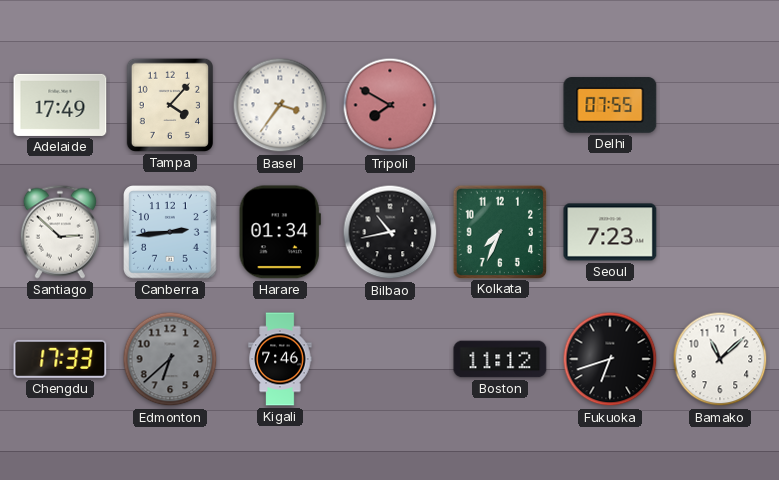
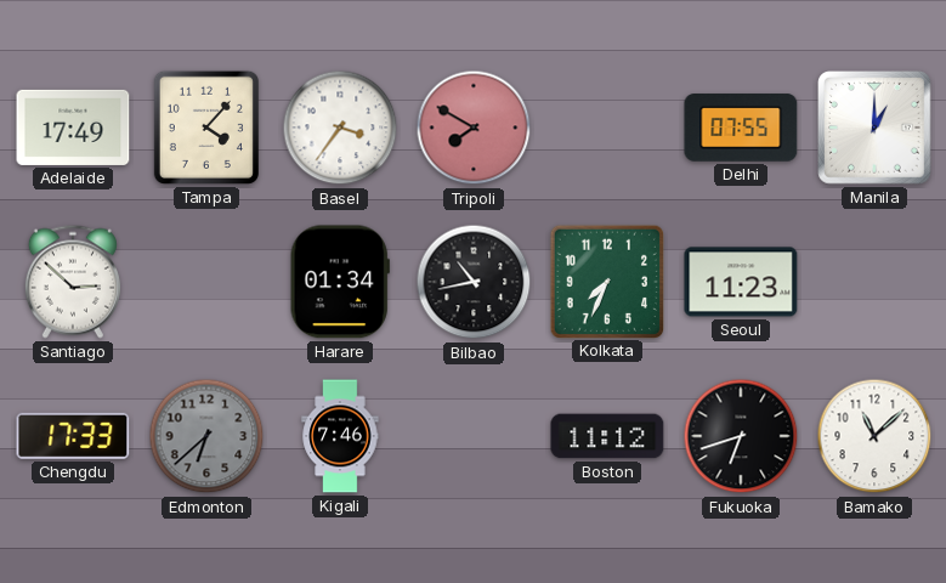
Manila: none -> 1:00 (876, 129)
Canberra: 2:44 -> none (171, 233)
Seoul: 7:23 -> 11:23 (741, 282)
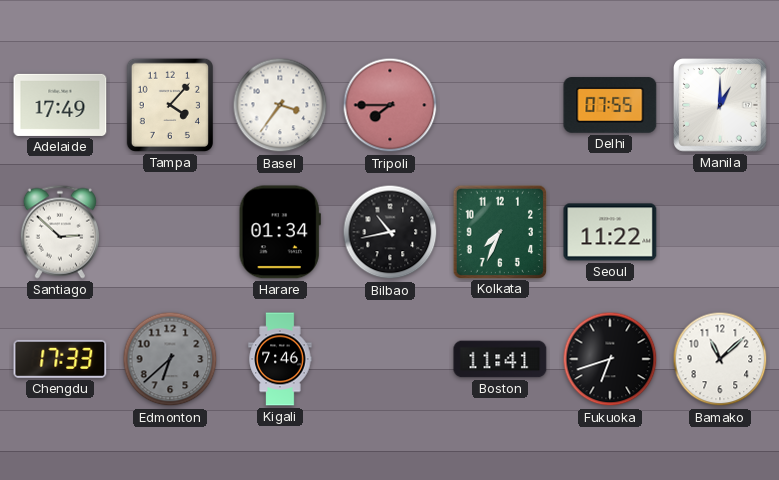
Tripoli: 7:50 -> 7:45 (390, 105)
Seoul: 11:23 -> 11:22 (610, 232)
Boston: 11:12 -> 11:41 (500, 359)
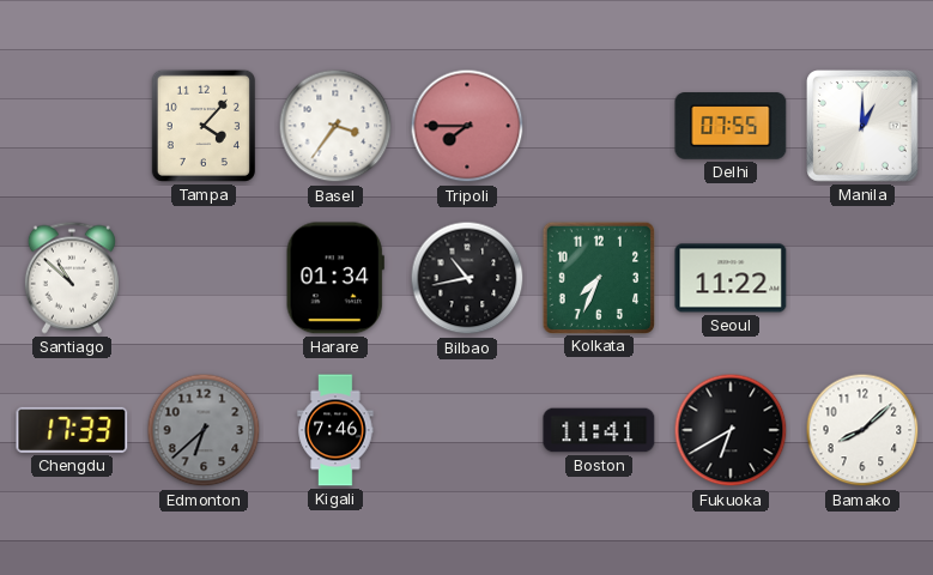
Adelaide: 17:49 -> none (60, 105)
Santiago: 2:52 -> 10:52 (72, 278)
Fukuoka: 6:42 -> 6:40 (731, 430)
Bamako: 11:08 -> 8:08 (862, 430)
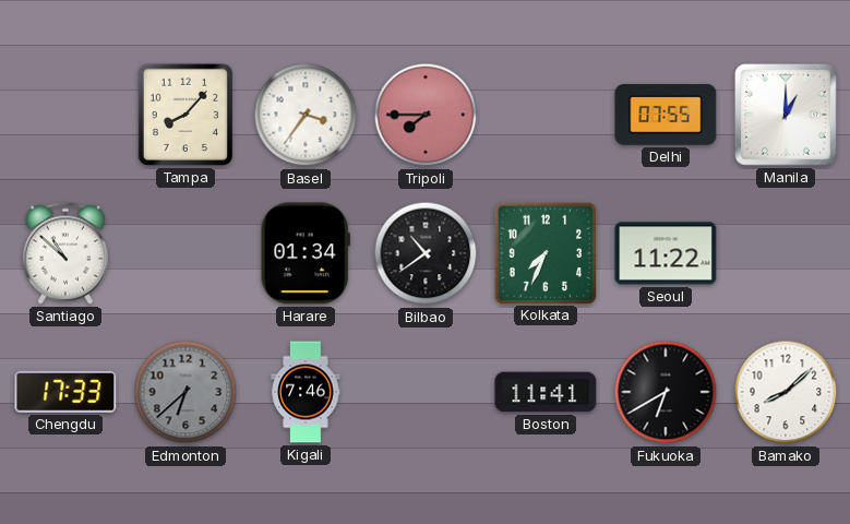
Tampa: 4:07 -> 8:07 (185, 115)
Bilbao: 10:43 -> 10:39 (426, 253)
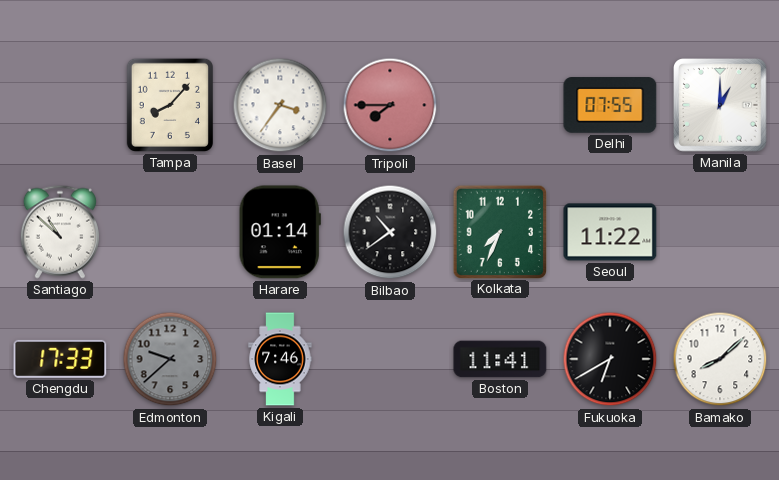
Harare: 01:34 -> 01:14 (280, 232)
Edmonton: 6:38 -> 9:38 (170, 359)
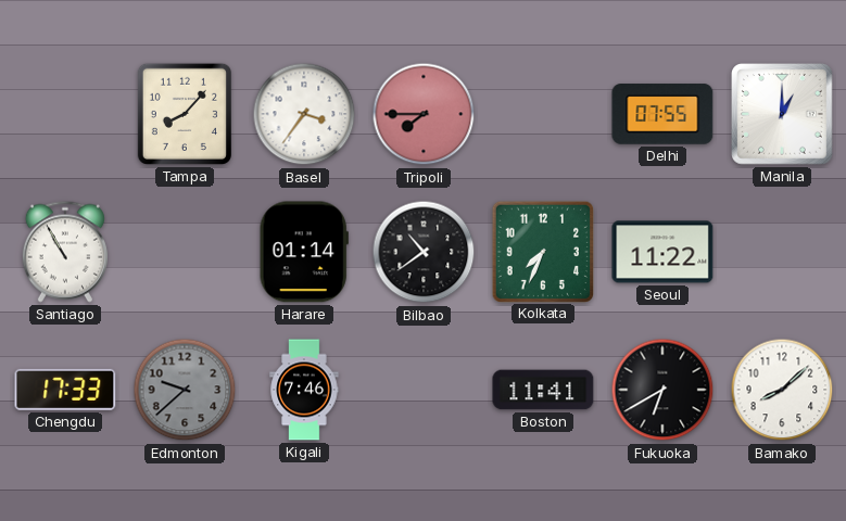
Santiago: 10:52 -> 10:55 (65, 252)
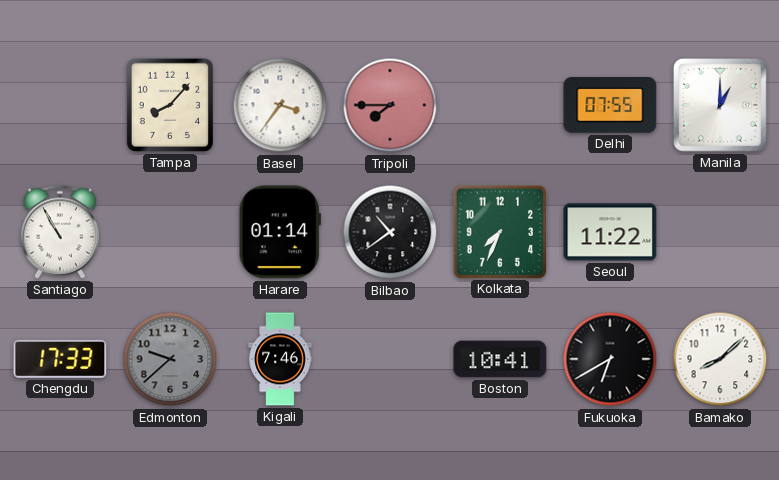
Boston: 11:41 -> 10:41 (500, 359)
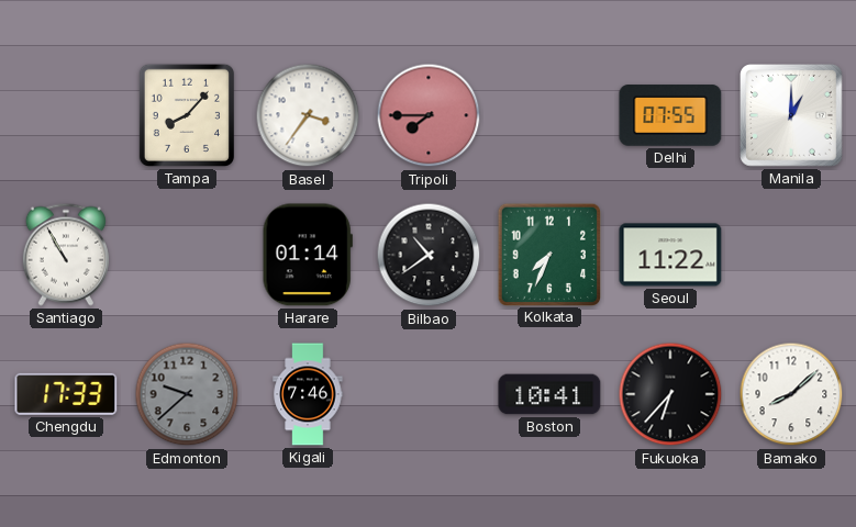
Fukuoka: 6:40 -> 6:37 (670, 394)
